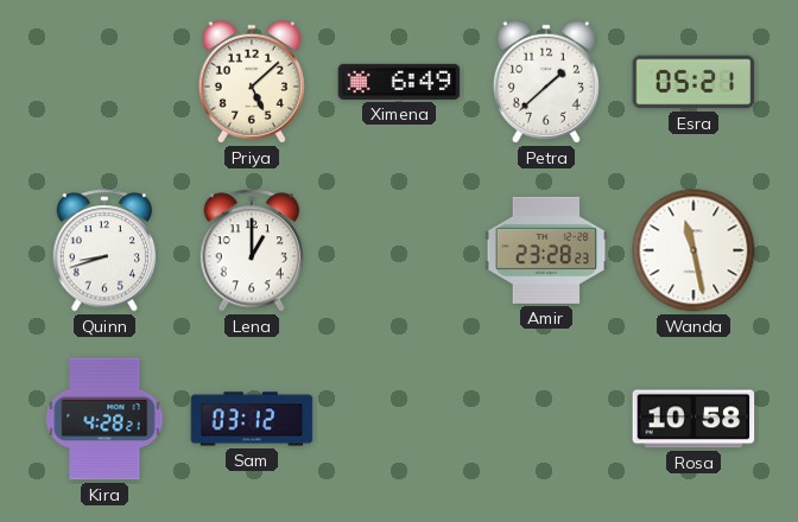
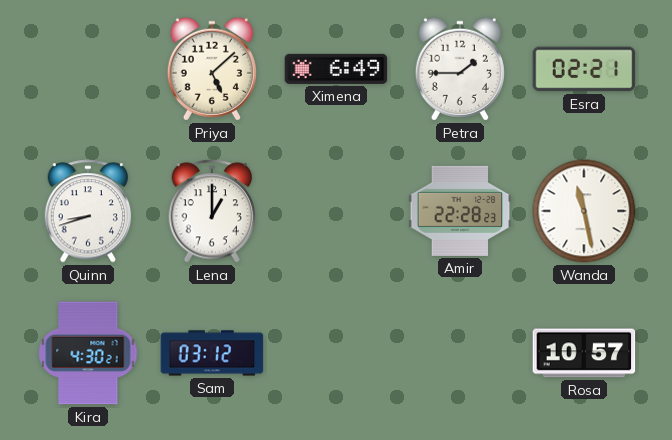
Petra: 1:38 -> 1:45 (460, 69)
Esra: 05:21 -> 02:21 (584, 69)
Amir: 23:28 -> 22:28 (460, 211)
Kira: 4:28 -> 4:30 (88, 353)
Rosa: 10:58 -> 10:57 (584, 353)
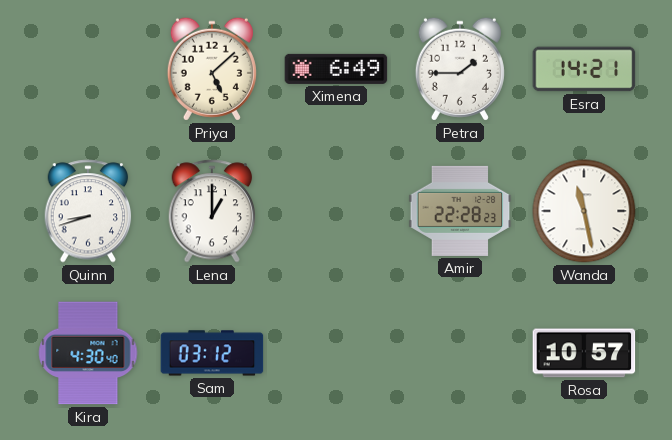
Esra: 02:21 -> 14:21 (584, 69)
Kira: 4:30:21 -> 4:30:40 (88, 353)
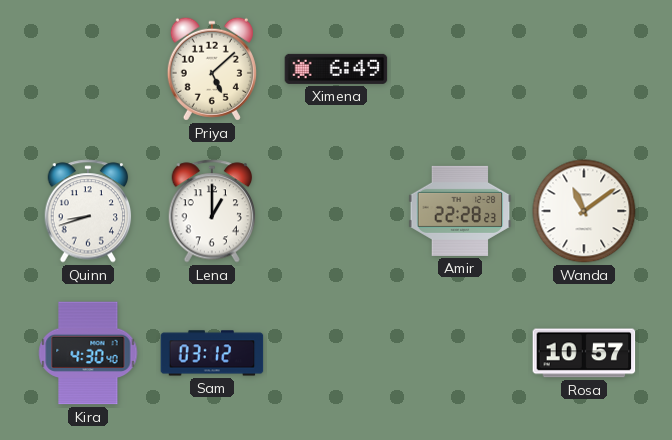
Petra: 1:45 -> none (460, 69)
Esra: 14:21 -> none (584, 69)
Wanda: 11:28 -> 11:09 (584, 211)
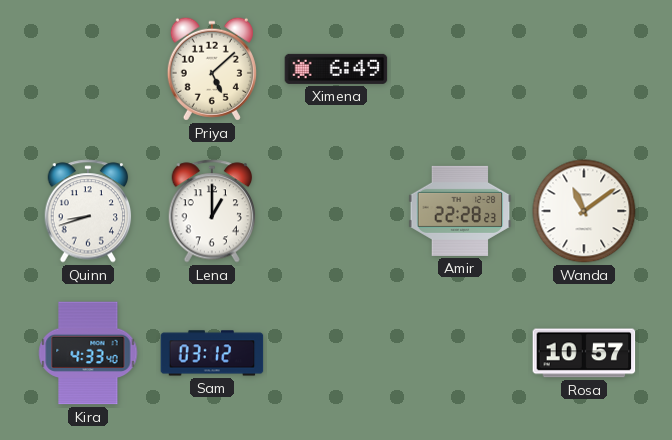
Kira: 4:30 -> 4:33 (88, 353)
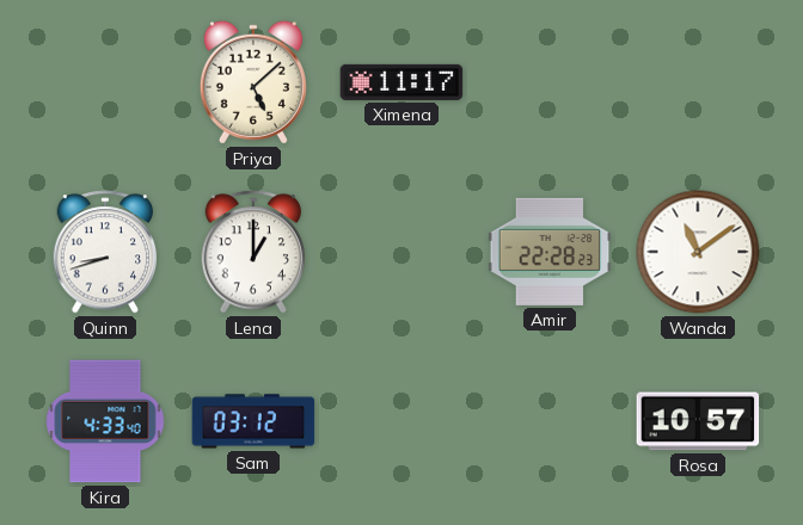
Ximena: 6:49 -> 11:17 (401, 82)
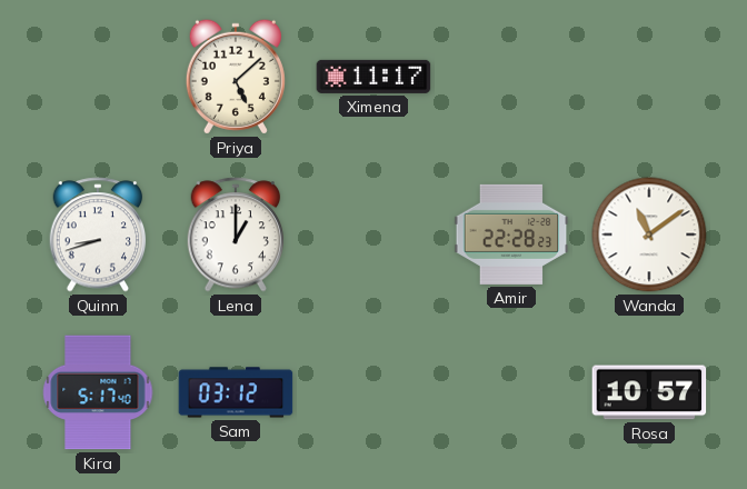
Kira: 4:33 -> 5:17 (98, 392)
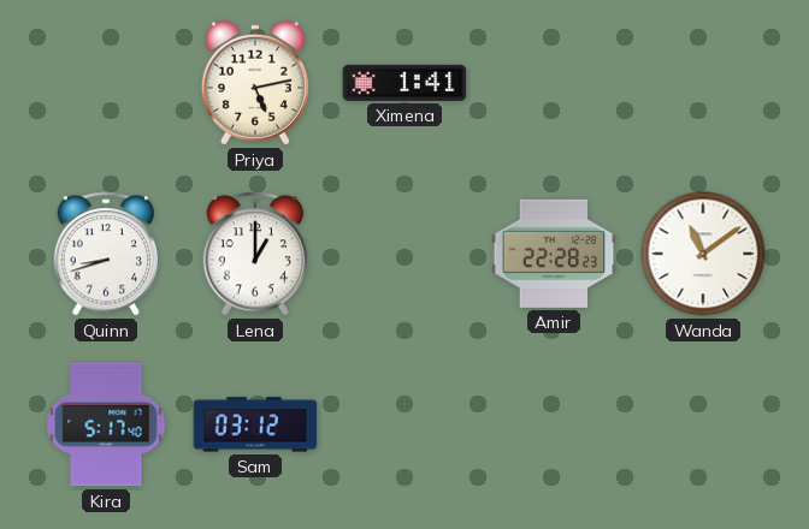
Priya: 5:08 -> 5:13 (255, 83)
Ximena: 11:17 -> 1:41 (404, 83)
Rosa: 10:57 -> none (649, 392)
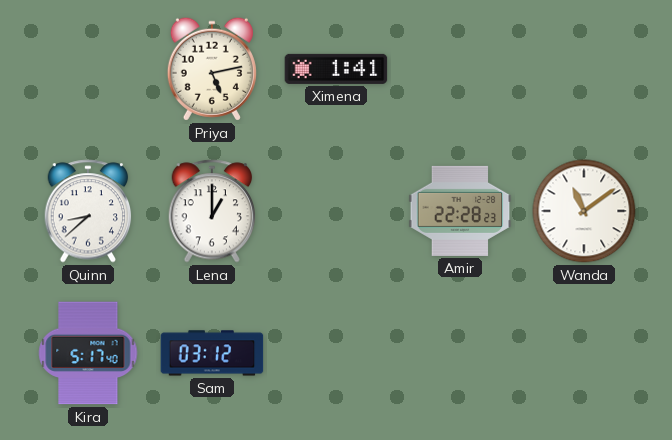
Quinn: 8:42 -> 8:38 (88, 211)
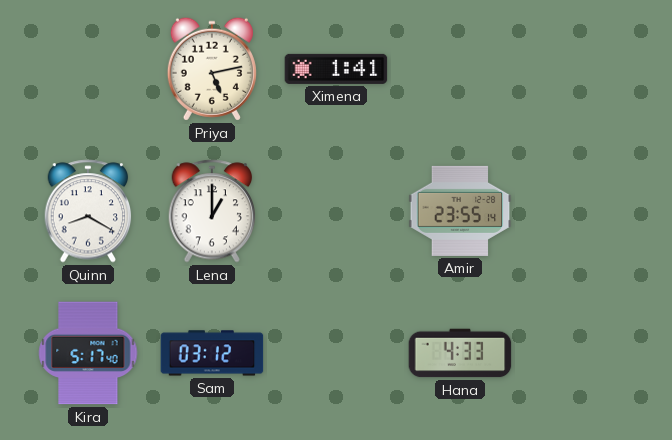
Quinn: 8:38 -> 8:20 (88, 211)
Amir: 22:28 -> 23:55 (460, 211)
Wanda: 11:09 -> none (584, 211)
Hana: none -> 4:33 (460, 353)
